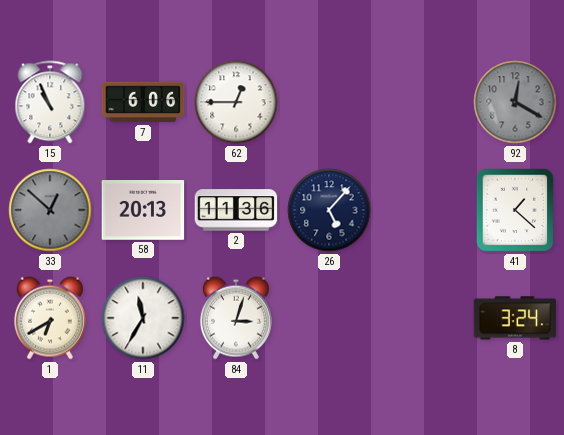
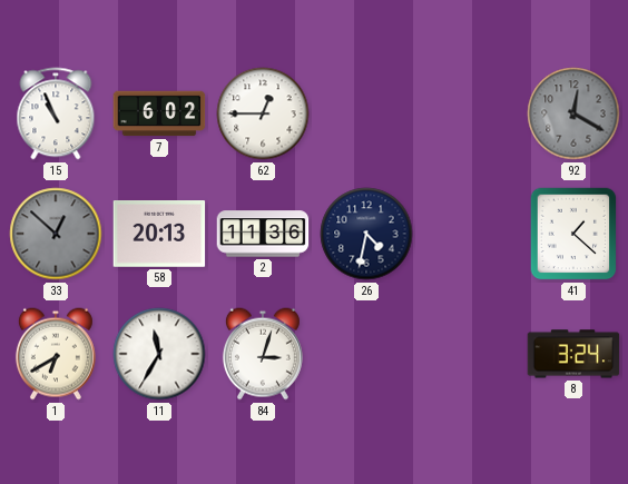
7: 6:06 -> 6:02 (159, 113)
26: 5:07 -> 4:32 (366, 234)
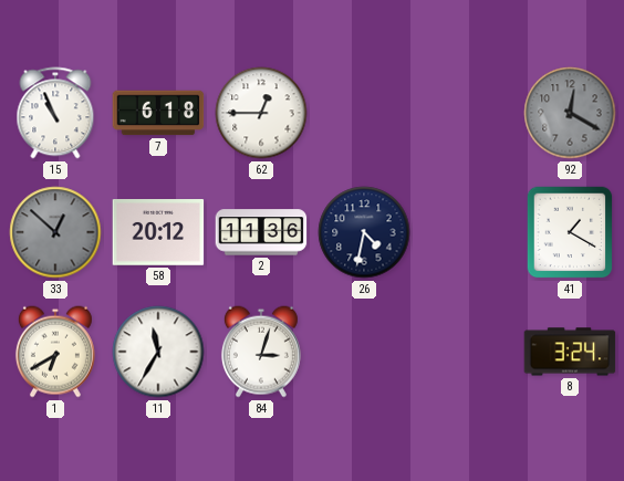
7: 6:02 -> 6:18 (158, 113)
58: 20:13 -> 20:12 (158, 233)
41: 1:22 -> 1:20 (570, 232)
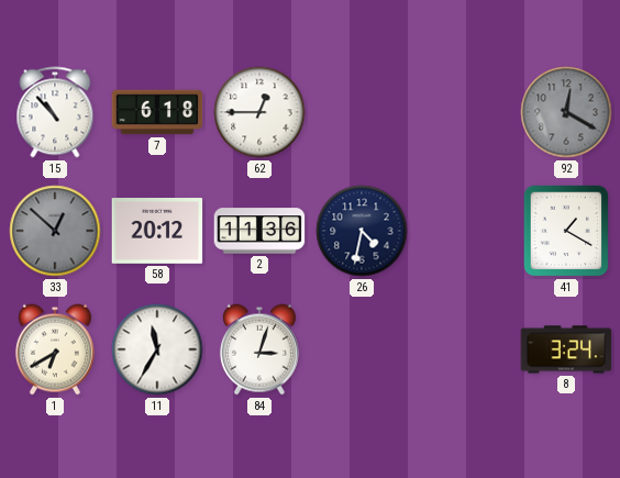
15: 10:56 -> 10:53 (55, 112)
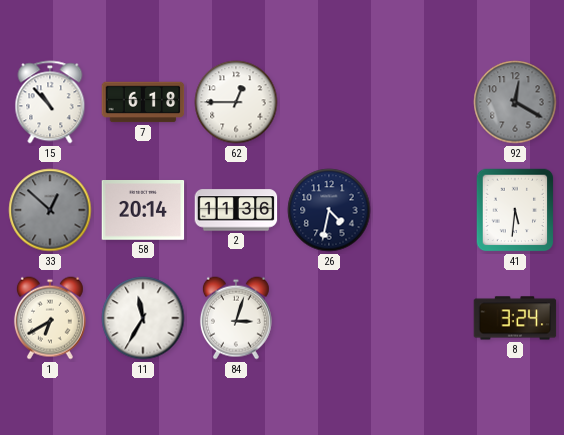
58: 20:12 -> 20:14 (143, 211)
41: 1:20 -> 5:31 (515, 210)
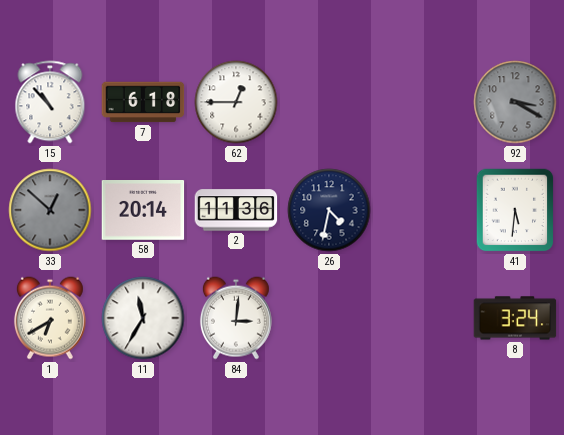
92: 12:20 -> 3:20 (515, 102)
84: 3:03 -> 3:01 (236, 318)
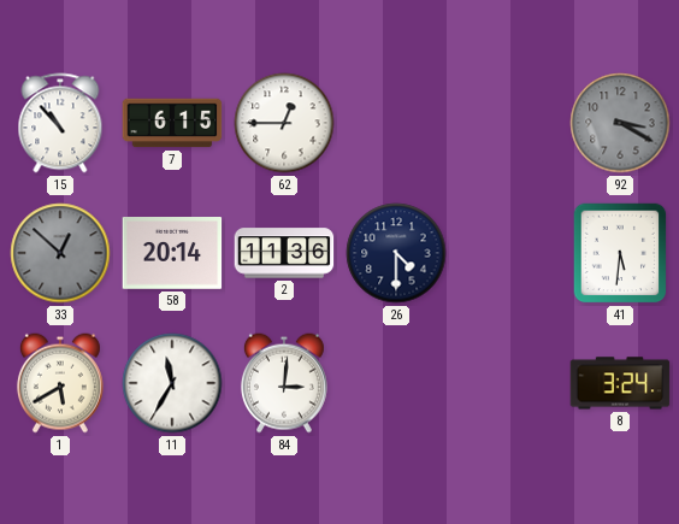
7: 6:18 -> 6:15 (172, 123)
26: 4:32 -> 4:30 (396, 253)
1: 6:40 -> 5:40 (60, 383)
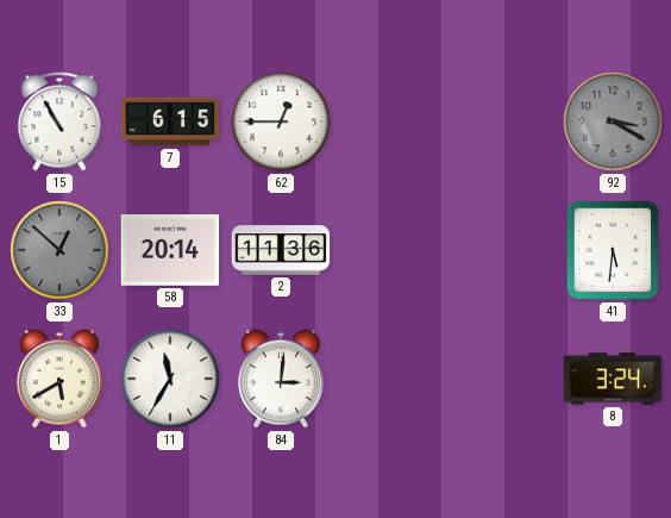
15: 10:53 -> 10:55 (59, 121)
26: 4:30 -> none (396, 253)
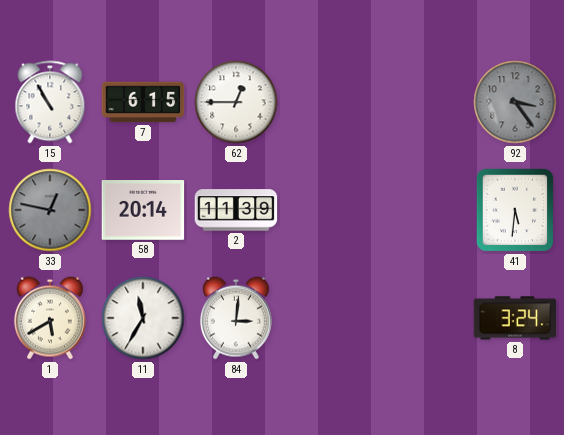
92: 3:20 -> 3:24 (515, 102)
33: 12:52 -> 12:47 (50, 210)
2: 11:36 -> 11:39 (236, 210)
